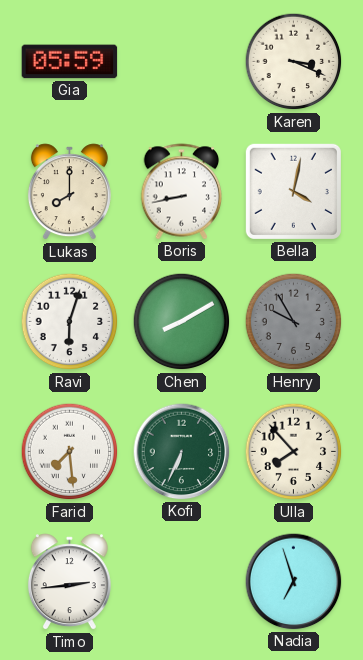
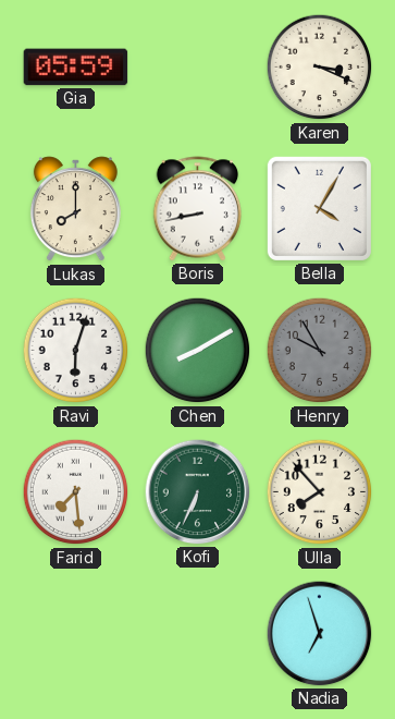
Bella: 4:02 -> 4:05 (319, 208)
Timo: 2:44 -> none (69, 582)
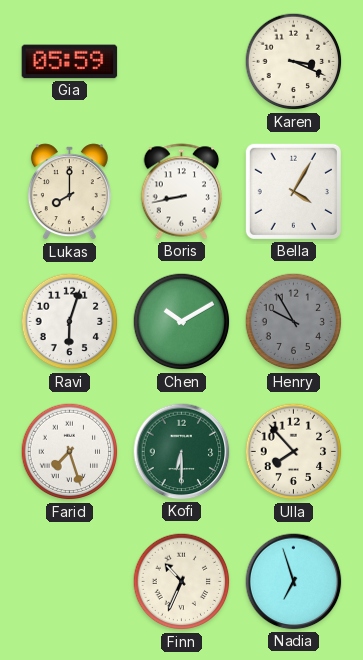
Chen: 8:10 -> 10:10 (182, 322)
Farid: 7:29 -> 7:27 (70, 452)
Kofi: 6:34 -> 6:30 (182, 452)
Finn: none -> 10:34 (182, 582)
